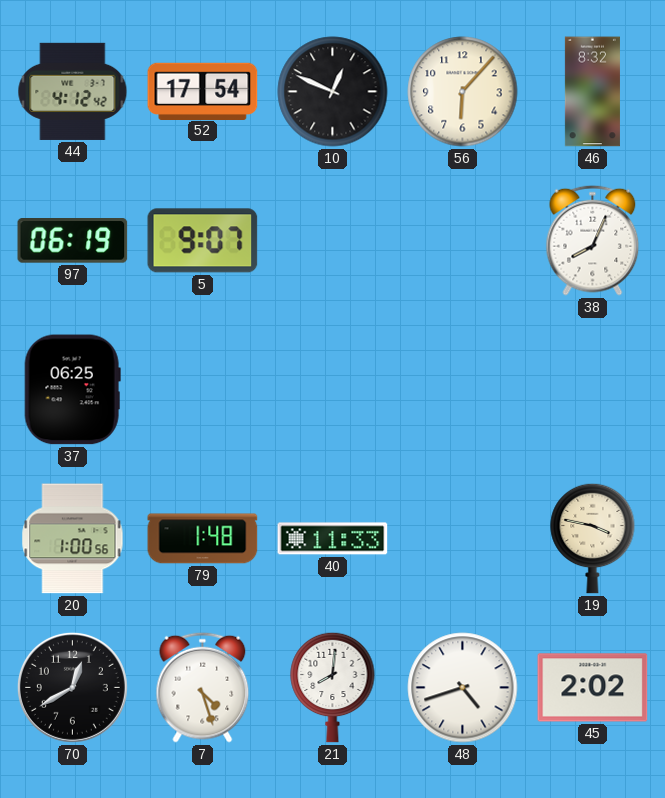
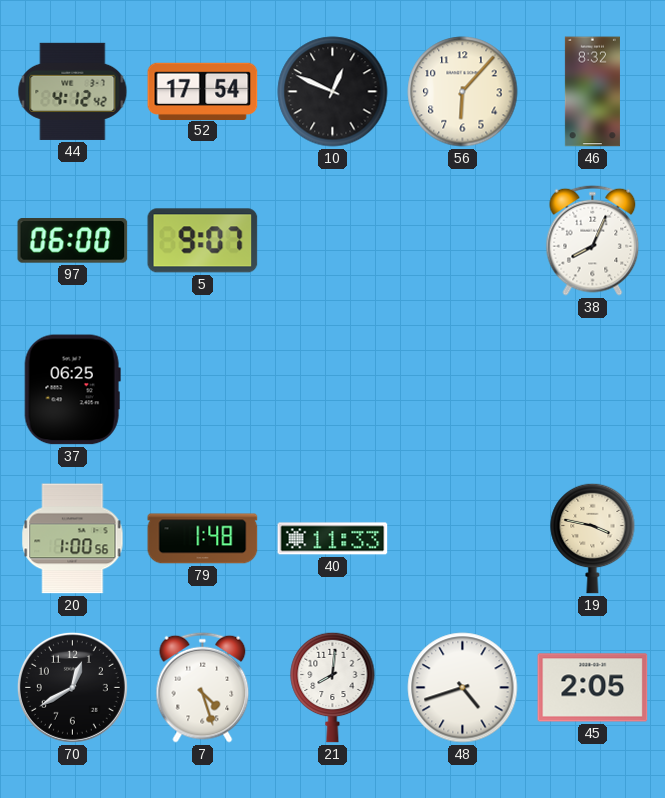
97: 06:19 -> 06:00 (73, 241)
45: 2:02 -> 2:05 (593, 688)
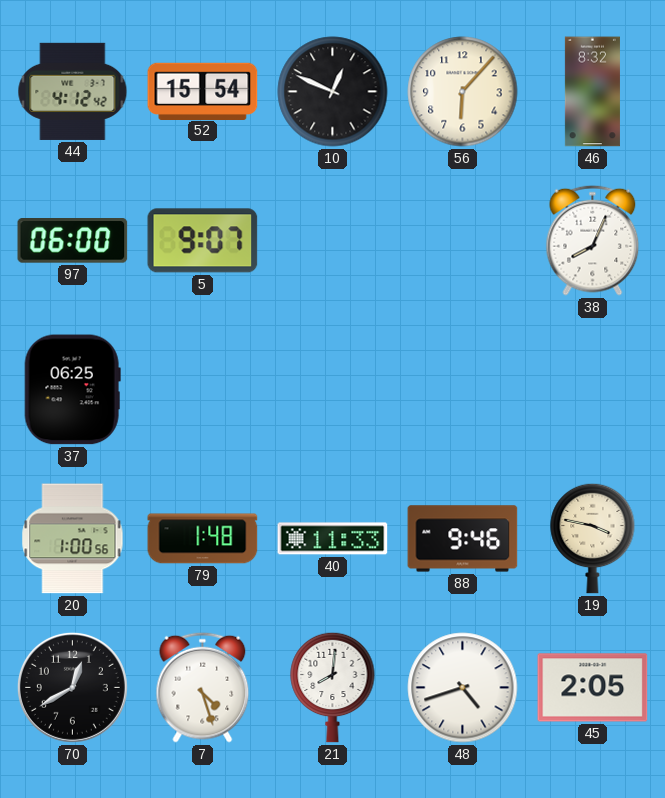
52: 17:54 -> 15:54 (203, 91)
88: none -> 9:46 (463, 539)
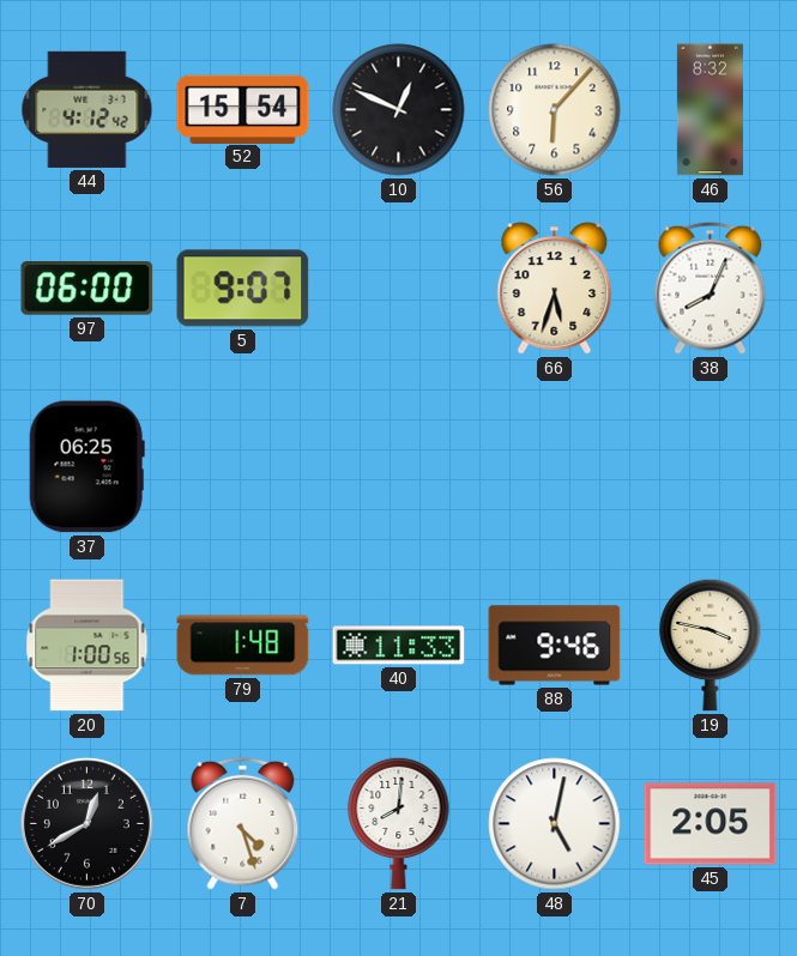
66: none -> 5:33 (555, 289)
48: 4:42 -> 5:02 (555, 824)
